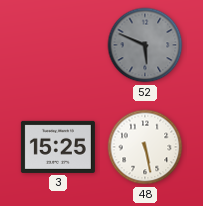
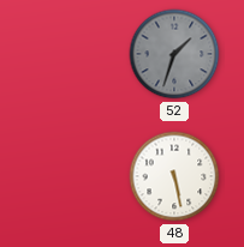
52: 5:49 -> 1:33 (174, 54)
3: 15:25 -> none (58, 147)
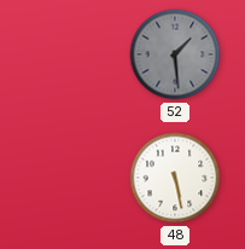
52: 1:33 -> 1:29 (175, 54)
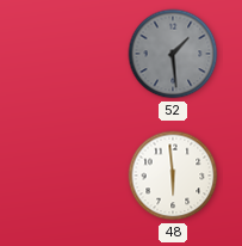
48: 5:28 -> 5:59 (173, 176)
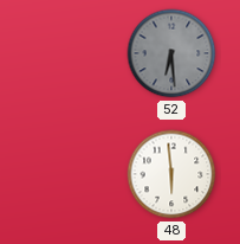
52: 1:29 -> 6:29 (171, 53)
